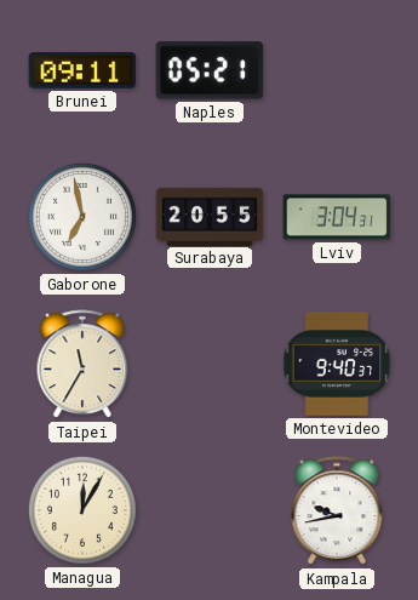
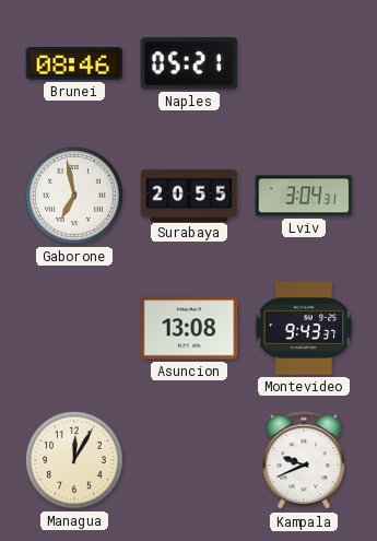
Brunei: 09:11 -> 08:46 (74, 64)
Taipei: 11:35 -> none (82, 365)
Asuncion: none -> 13:08 (189, 328)
Montevideo: 9:40 -> 9:43 (304, 328)
Kampala: 9:43 -> 9:41 (304, 461)
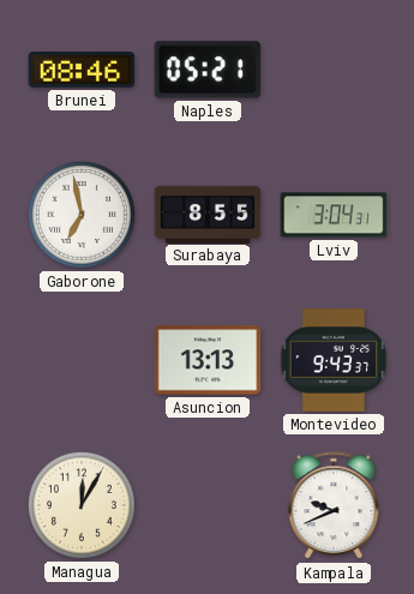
Surabaya: 20:55 -> 8:55 (208, 214)
Asuncion: 13:08 -> 13:13 (208, 360)
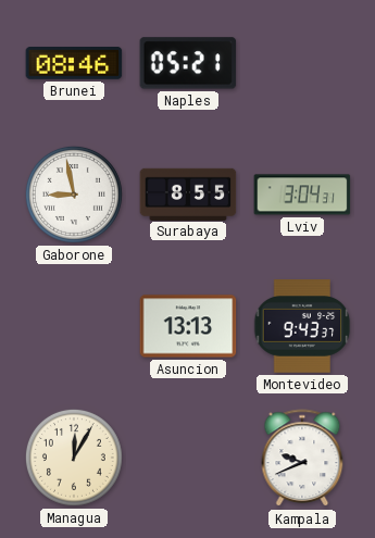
Gaborone: 6:58 -> 8:58 (74, 195)
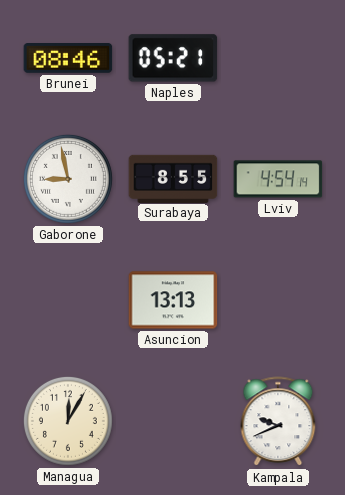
Lviv: 3:04 -> 4:54 (278, 179)
Montevideo: 9:43 -> none (302, 326)
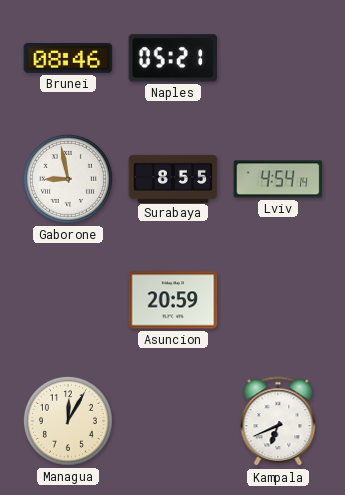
Asuncion: 13:13 -> 20:59 (173, 300)
Kampala: 9:41 -> 6:41 (278, 422)
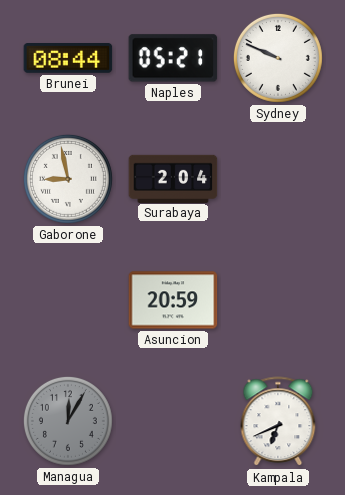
Brunei: 08:46 -> 08:44 (68, 59)
Sydney: none -> 9:49 (278, 58)
Surabaya: 8:55 -> 2:04 (173, 178)
Lviv: 4:54 -> none (278, 179)
Managua dial: cream -> grey (68, 421)
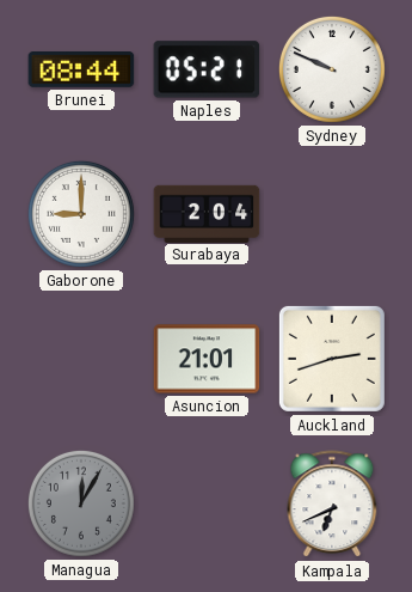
Gaborone: 8:58 -> 9:00 (81, 214)
Asuncion: 20:59 -> 21:01 (207, 359)
Auckland: none -> 2:42 (332, 359)
